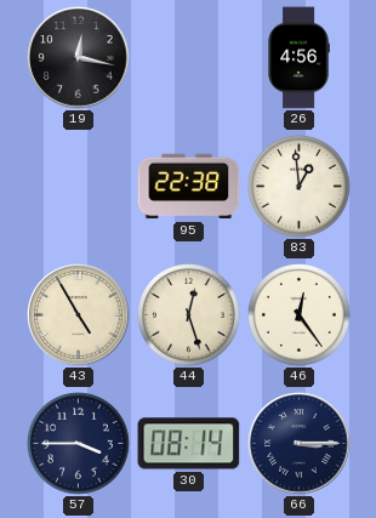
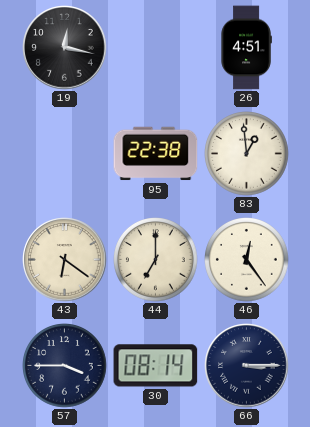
26: 4:56 -> 4:51 (246, 48)
43: 4:55 -> 6:21 (65, 260)
44: 12:27 -> 7:00 (156, 260)
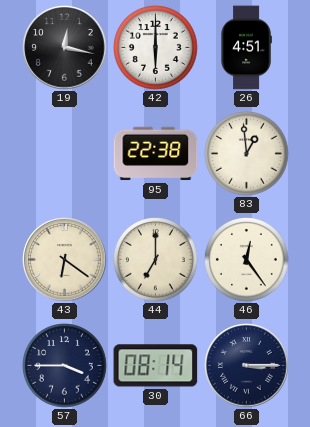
42: none -> 6:00 (156, 48)
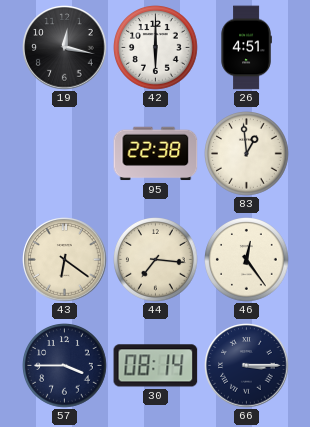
44: 7:00 -> 7:16 (156, 260)
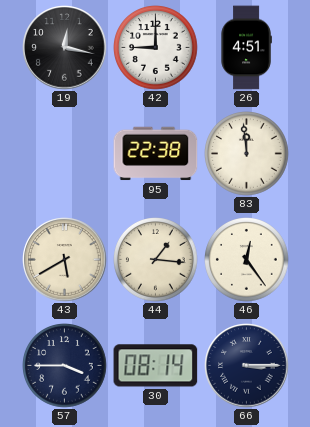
42: 6:00 -> 9:00 (156, 48)
83: 12:59 -> 11:59 (247, 154)
43: 6:21 -> 5:40 (65, 260)
44: 7:16 -> 1:16 (156, 260)
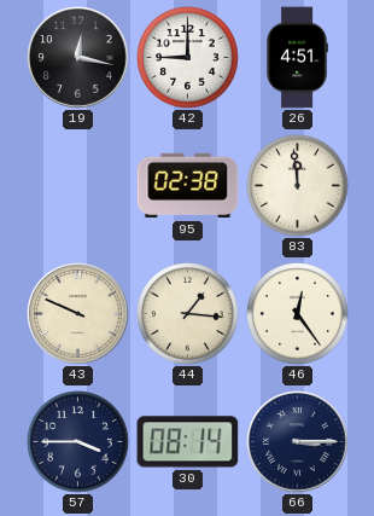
95: 22:38 -> 02:38 (188, 186)
43: 5:40 -> 9:49 (78, 314)
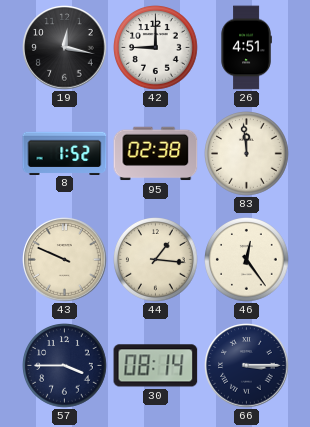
8: none -> 1:52 (65, 153)
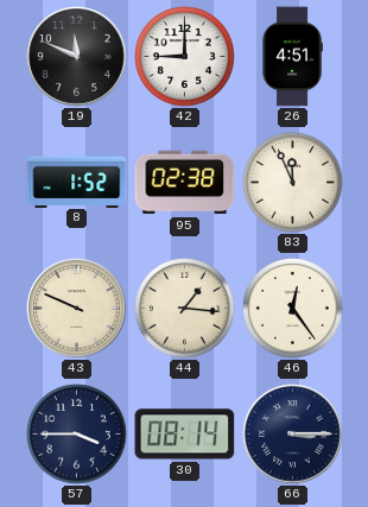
19: 12:17 -> 11:49 (77, 57)
83: 11:59 -> 11:56 (293, 183)
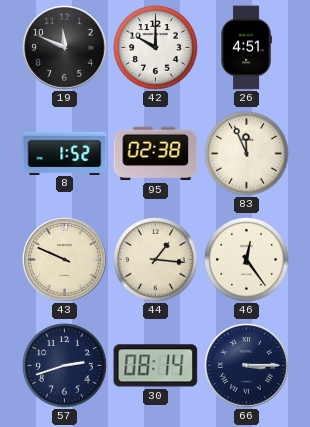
42: 9:00 -> 10:00 (156, 48)
57: 3:45 -> 2:42 (65, 366)
